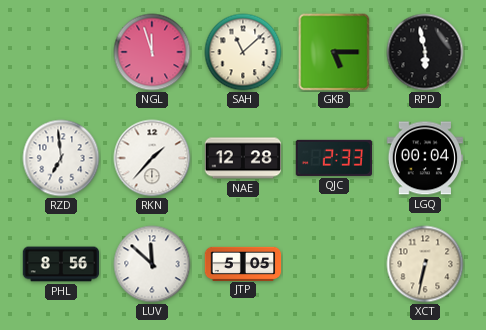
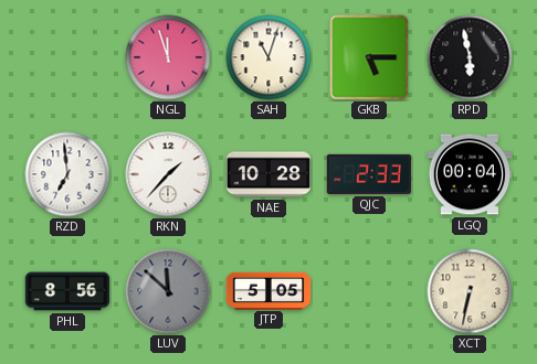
SAH: 11:08 -> 11:03 (268, 57)
NAE: 12:28 -> 10:28 (268, 174)
LUV dial: white -> grey (168, 291)
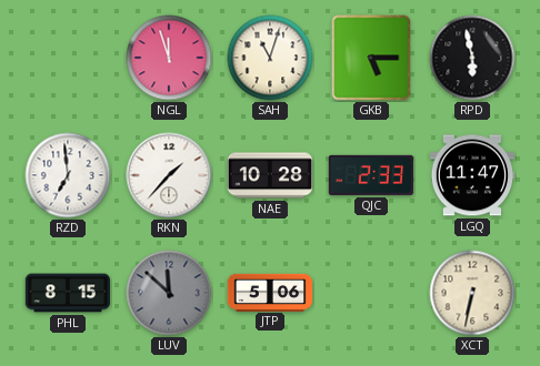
LGQ: 00:04 -> 11:47 (471, 175)
PHL: 8:56 -> 8:15 (68, 293)
JTP: 5:05 -> 5:06 (270, 292)
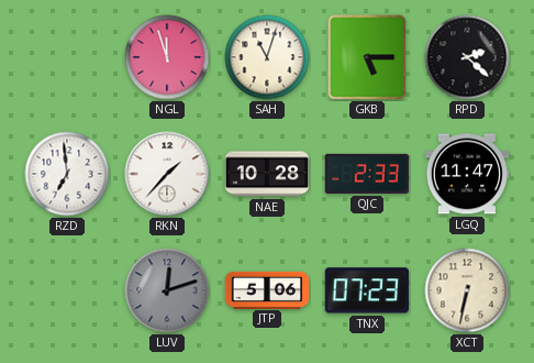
RPD: 5:58 -> 2:22 (467, 57)
PHL: 8:15 -> none (68, 293)
LUV: 11:52 -> 12:12 (167, 290)
TNX: none -> 07:23 (367, 290)
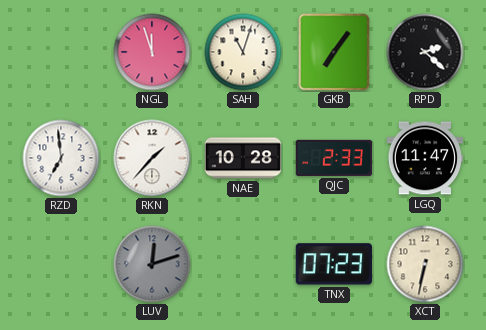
GKB: 5:15 -> 7:06 (334, 52)
JTP: 5:06 -> none (267, 289)
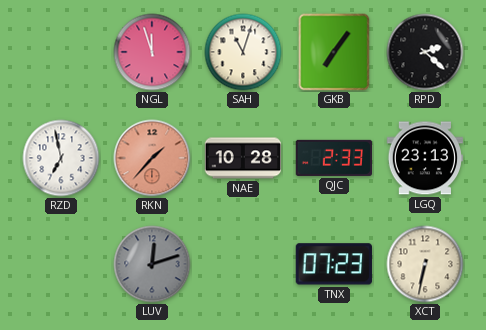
RZD: 6:59 -> 6:58 (61, 158)
RKN dial: white -> salmon (152, 158)
LGQ: 11:47 -> 23:13 (424, 158)
